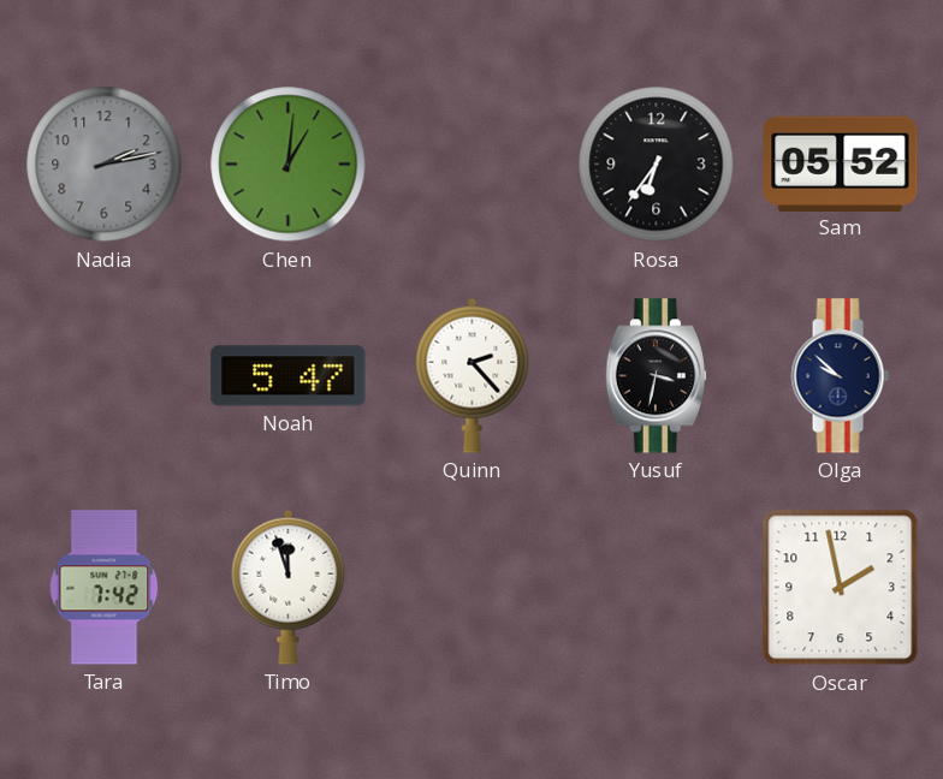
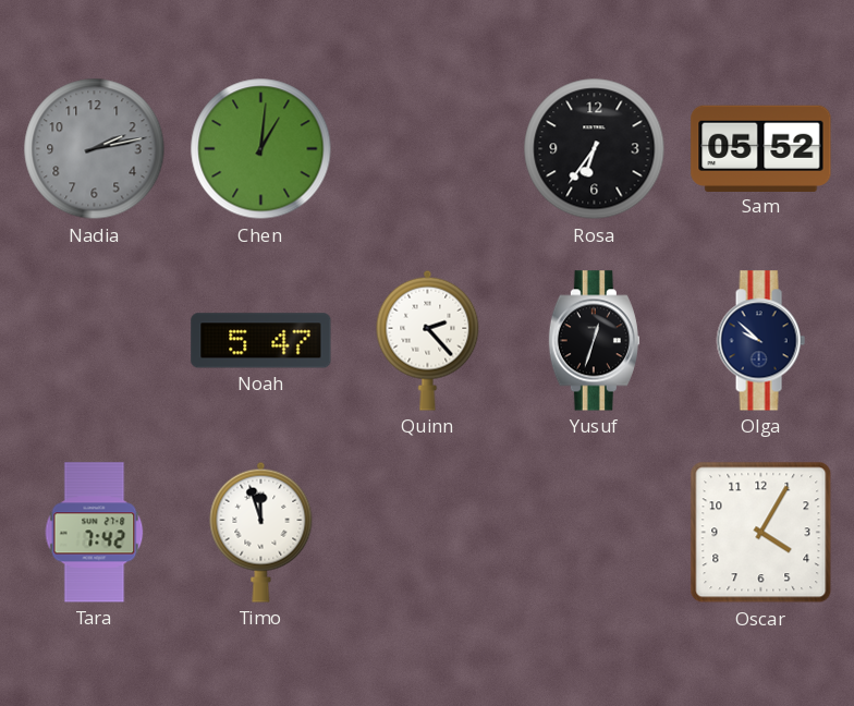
Yusuf: 3:32 -> 12:33 (594, 341)
Oscar: 1:58 -> 4:05 (761, 533)
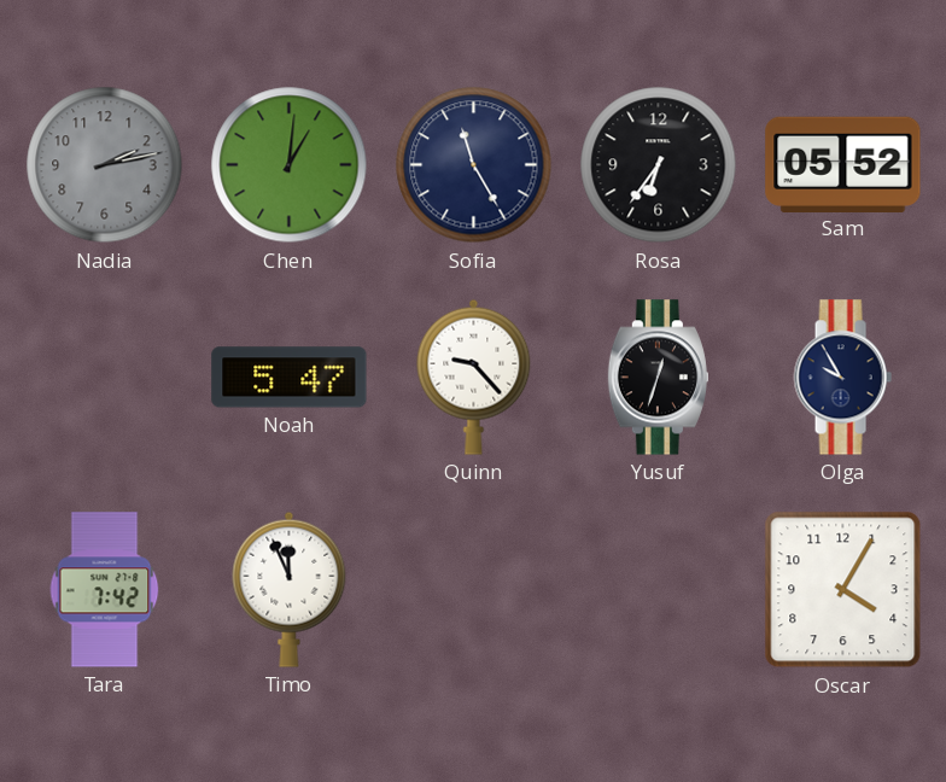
Sofia: none -> 11:25 (474, 165)
Quinn: 2:23 -> 9:23 (474, 377)
Olga: 9:52 -> 9:55 (842, 378)
Timo: 11:57 -> 11:56 (290, 589)
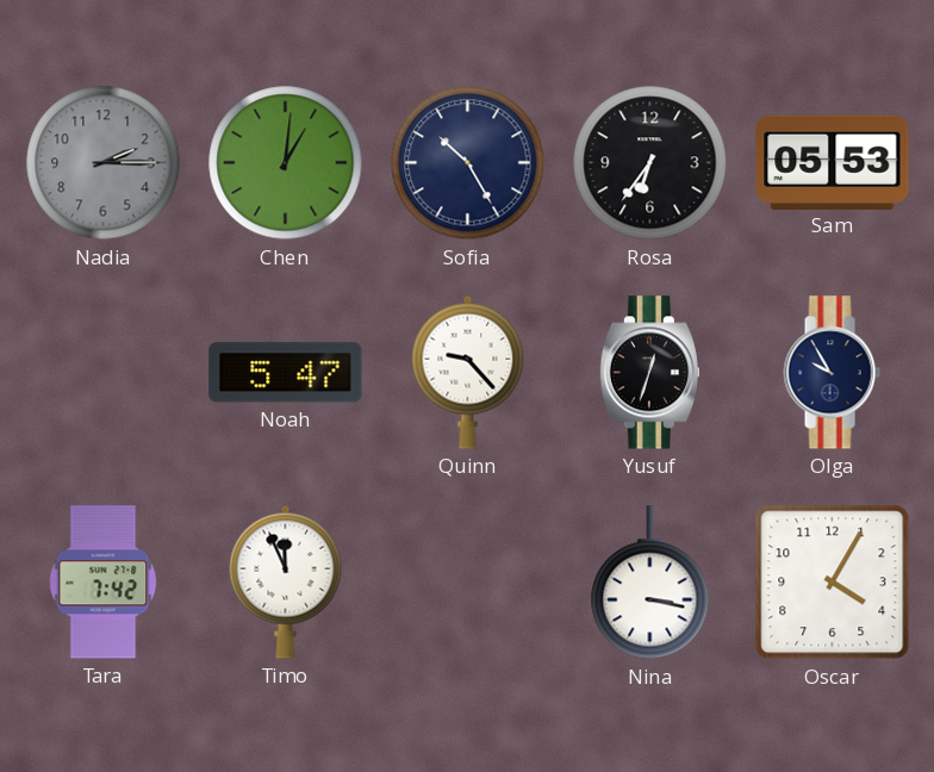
Nadia: 2:13 -> 2:15 (104, 163)
Sofia: 11:25 -> 10:25 (468, 163)
Sam: 05:52 -> 05:53 (833, 162)
Nina: none -> 3:17 (650, 583)
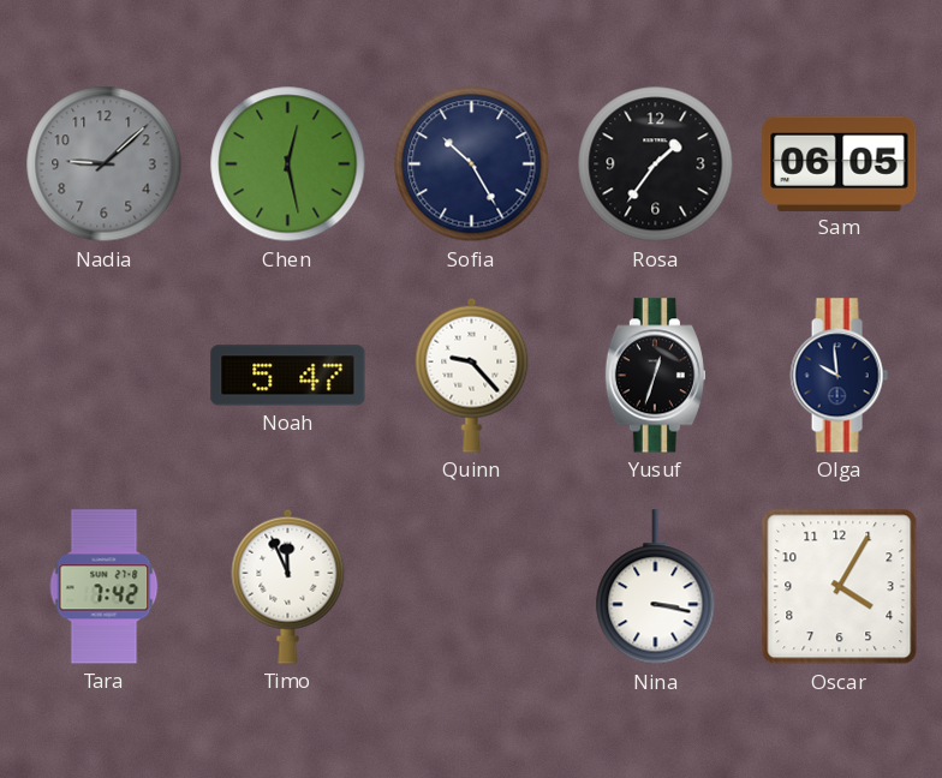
Nadia: 2:15 -> 9:08 (105, 164)
Chen: 1:01 -> 12:28 (288, 164)
Rosa: 6:36 -> 1:36 (656, 164)
Sam: 05:53 -> 06:05 (840, 163)
Olga: 9:55 -> 9:59 (839, 376)
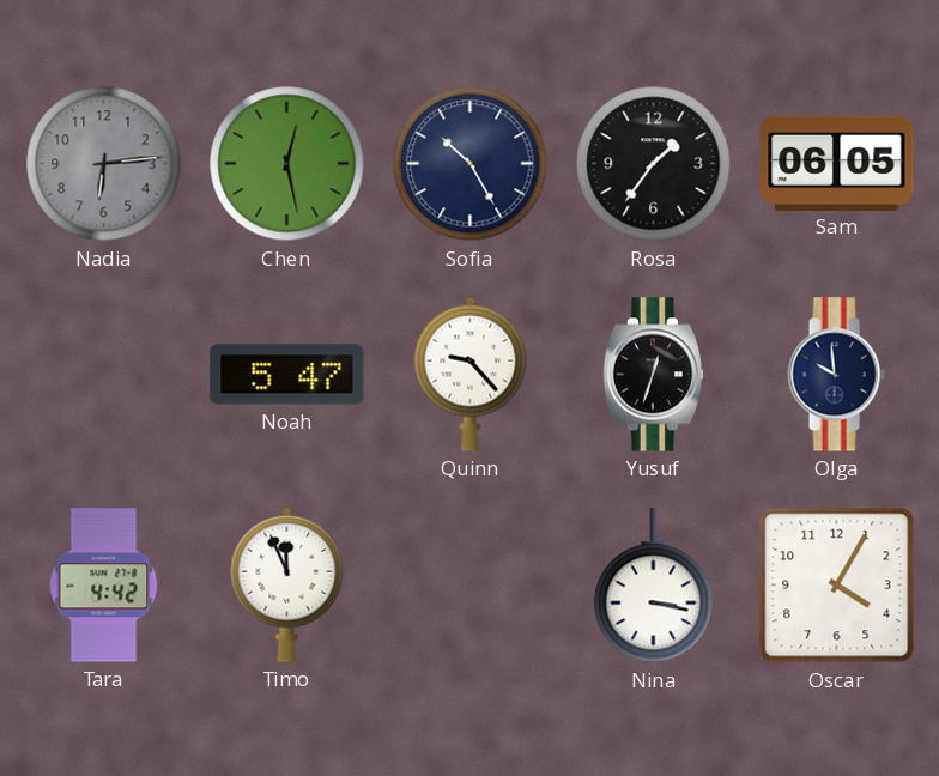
Nadia: 9:08 -> 6:14 (104, 164)
Tara: 7:42 -> 4:42 (104, 586)
